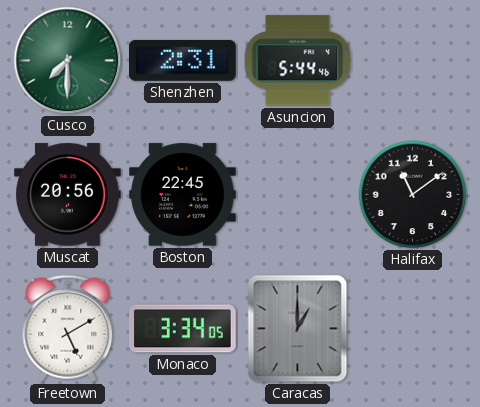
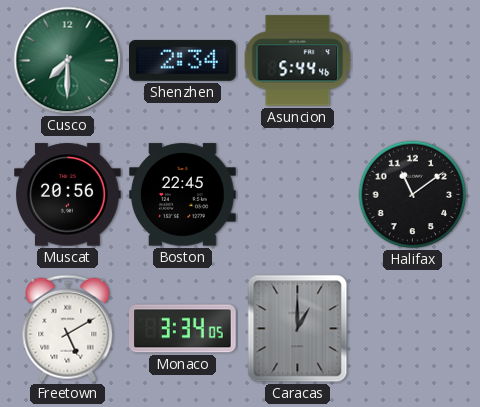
Shenzhen: 2:31 -> 2:34 (183, 60)
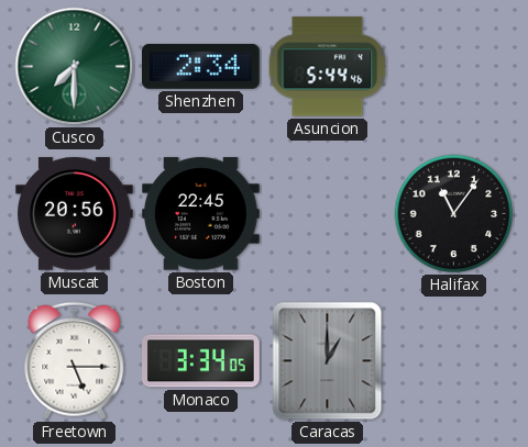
Halifax: 11:09 -> 11:06 (454, 214)
Freetown: 5:10 -> 5:15 (75, 361)
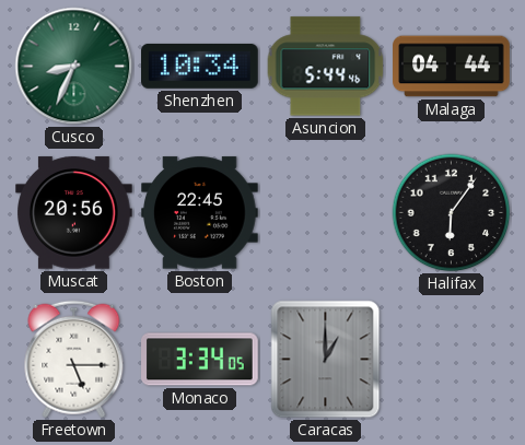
Cusco: 7:30 -> 8:34 (74, 67)
Shenzhen: 2:34 -> 10:34 (200, 66)
Malaga: none -> 04:44 (452, 67)
Halifax: 11:06 -> 6:06 (452, 213)
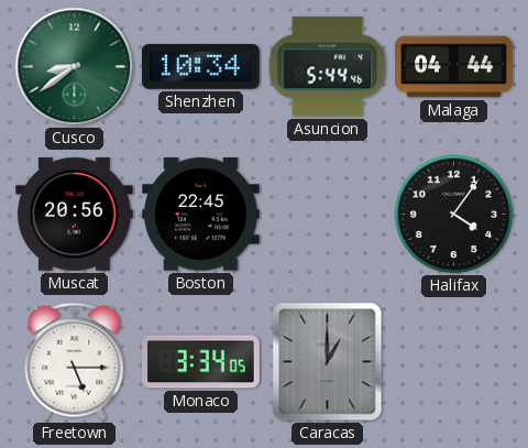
Cusco: 8:34 -> 8:39 (75, 67)
Halifax: 6:06 -> 4:06 (454, 215)
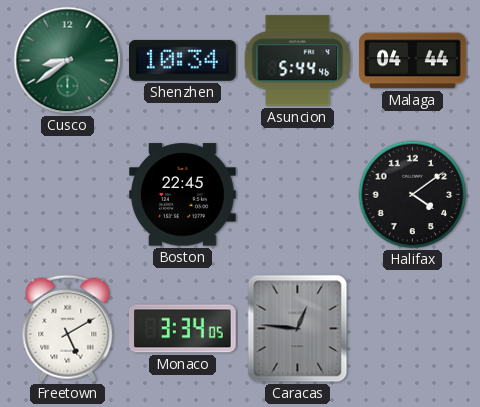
Muscat: 20:56 -> none (75, 215)
Halifax: 4:06 -> 4:09 (413, 195)
Freetown: 5:15 -> 5:10 (68, 329)
Caracas: 1:00 -> 12:46 (298, 329)
